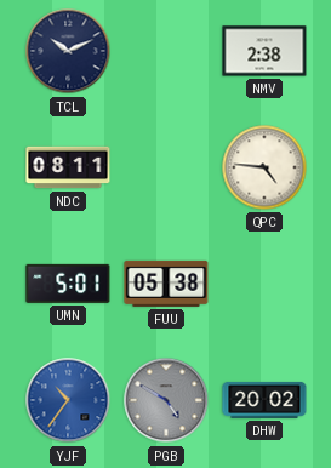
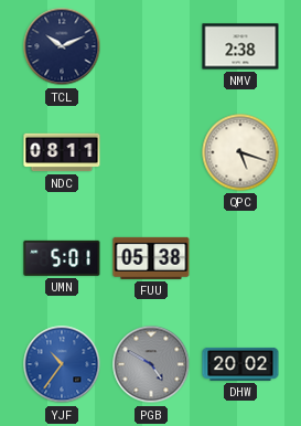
QPC: 4:46 -> 5:18 (240, 152)
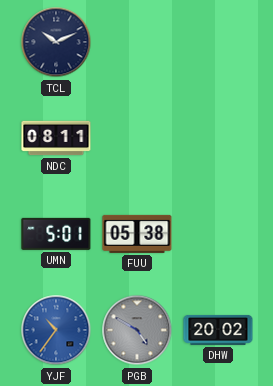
NMV: 2:38 -> none (240, 46)
QPC: 5:18 -> none (240, 152)
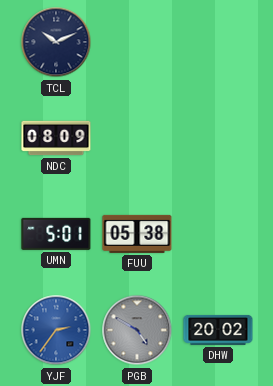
NDC: 08:11 -> 08:09 (56, 138)
YJF: 10:36 -> 2:36 (56, 330)
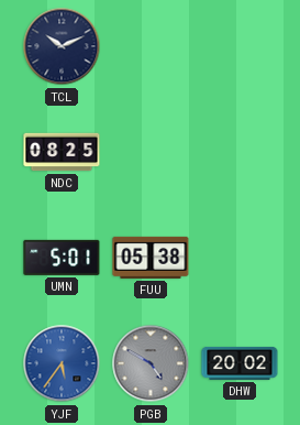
NDC: 08:09 -> 08:25 (62, 152)
YJF: 2:36 -> 5:36 (62, 363)
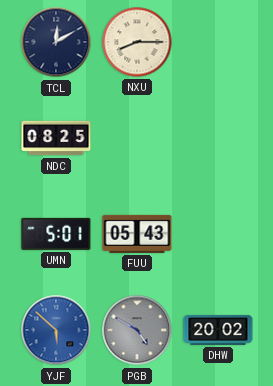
TCL: 10:11 -> 12:10 (56, 42)
NXU: none -> 8:15 (137, 42)
FUU: 05:38 -> 05:43 (137, 234)
YJF: 5:36 -> 5:52 (56, 330)
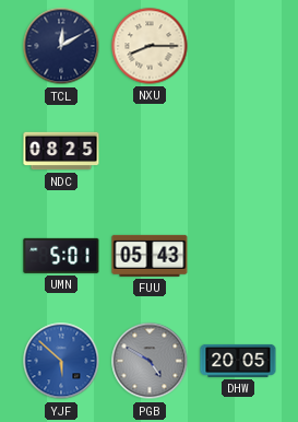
DHW: 20:02 -> 20:05 (238, 361)
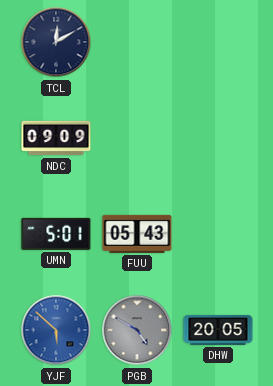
NXU: 8:15 -> none (150, 46)
NDC: 08:25 -> 09:09 (56, 138)
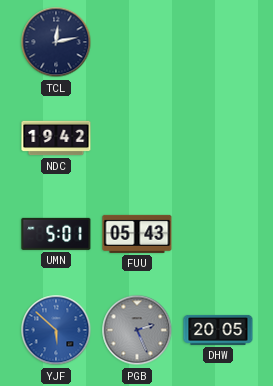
TCL: 12:10 -> 12:13 (56, 42)
NDC: 09:09 -> 19:42 (56, 138)
PGB: 4:50 -> 2:26 (137, 330)
